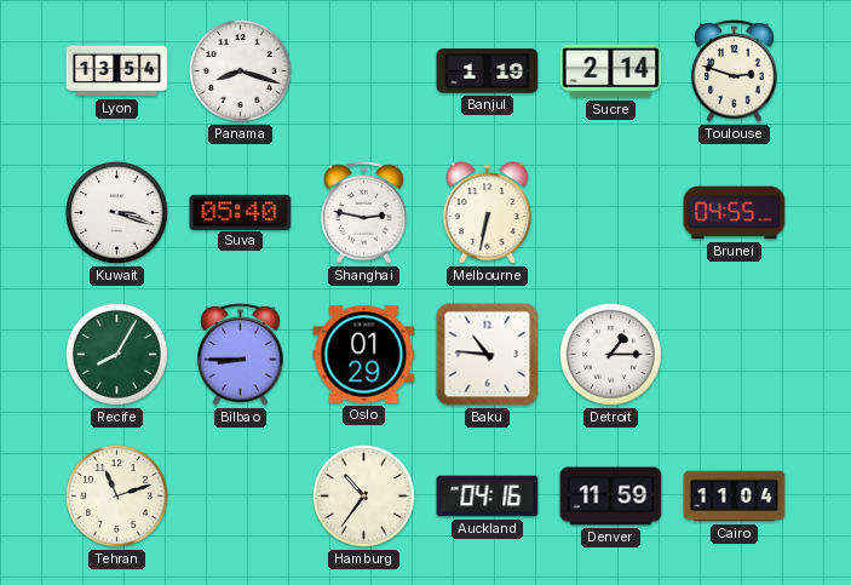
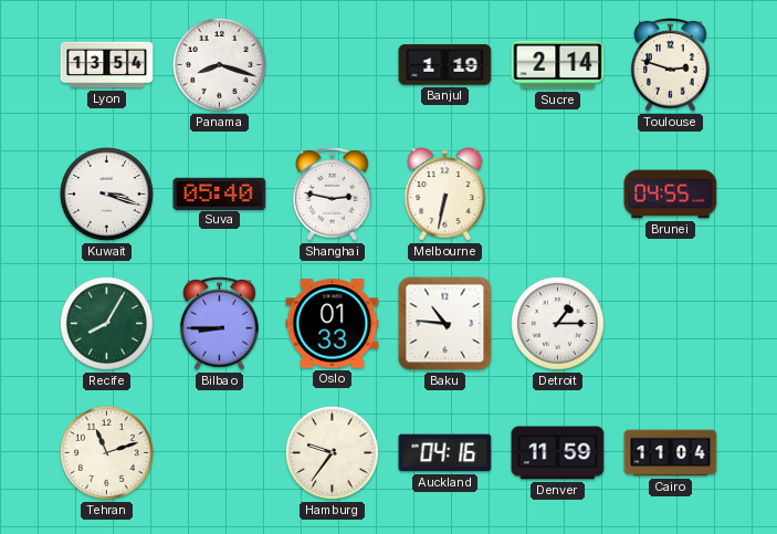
Oslo: 01:29 -> 01:33 (333, 324)
Hamburg: 10:36 -> 9:36 (332, 452)
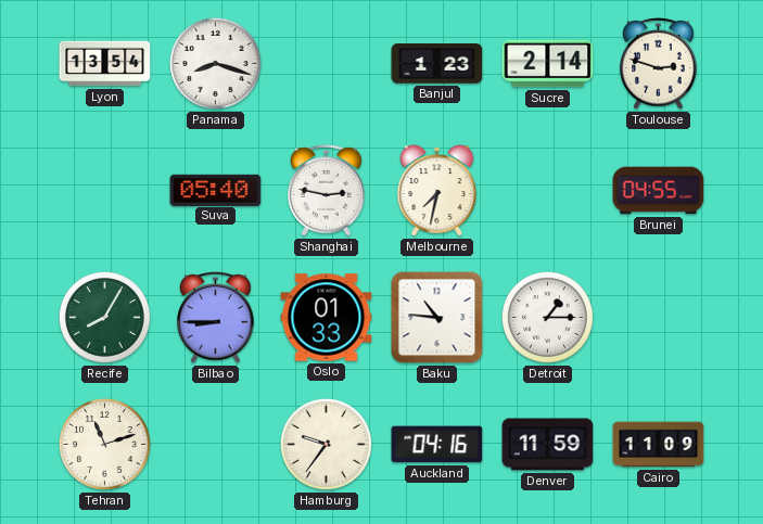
Banjul: 1:19 -> 1:23 (437, 64)
Kuwait: 3:18 -> none (106, 193)
Melbourne: 6:32 -> 7:32 (437, 191)
Cairo: 11:04 -> 11:09 (659, 445)
